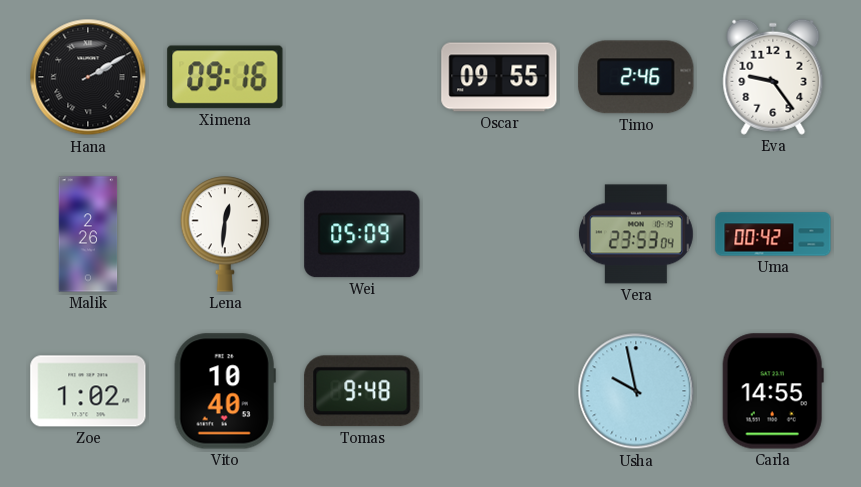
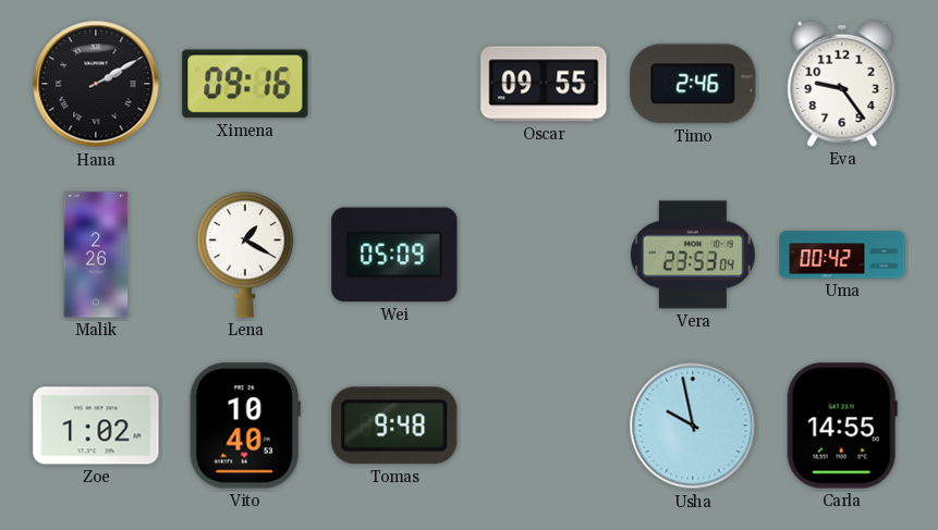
Lena: 12:31 -> 1:20 (245, 255)
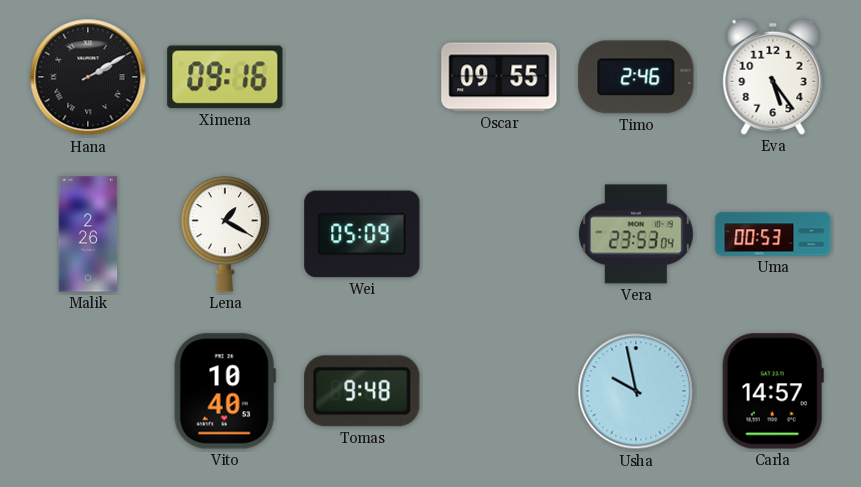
Eva: 9:24 -> 5:24 (773, 77)
Uma: 00:42 -> 00:53 (773, 234)
Zoe: 1:02 -> none (96, 426)
Carla: 14:55 -> 14:57 (773, 391)
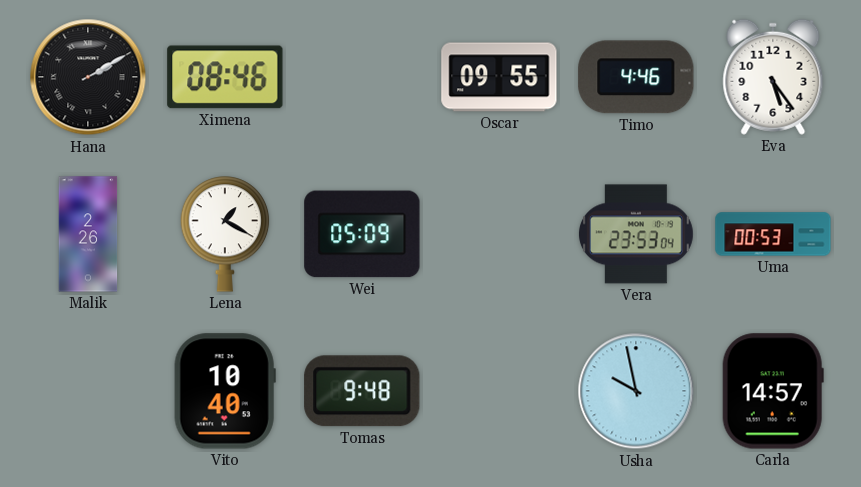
Ximena: 09:16 -> 08:46 (225, 77)
Timo: 2:46 -> 4:46 (636, 77)
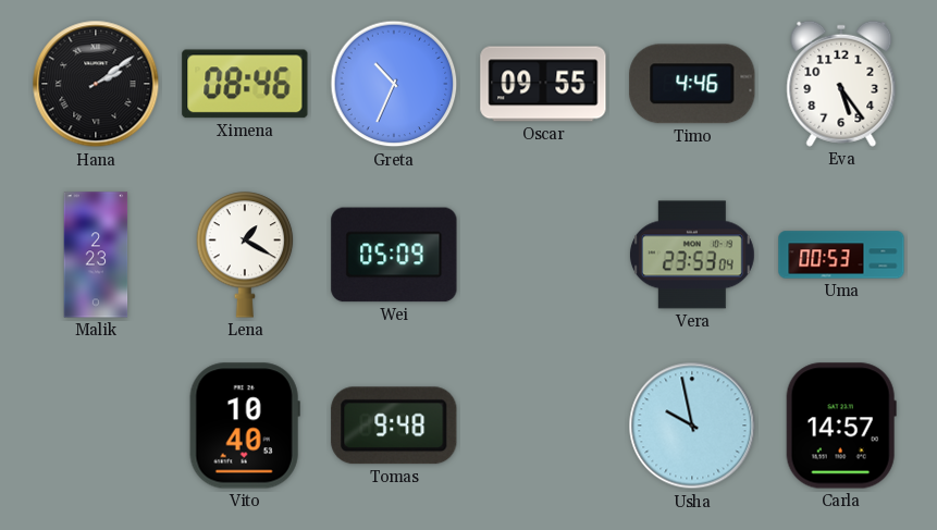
Hana: 2:10 -> 2:09 (96, 84)
Greta: none -> 10:34 (394, 84)
Malik: 2:26 -> 2:23 (96, 255)
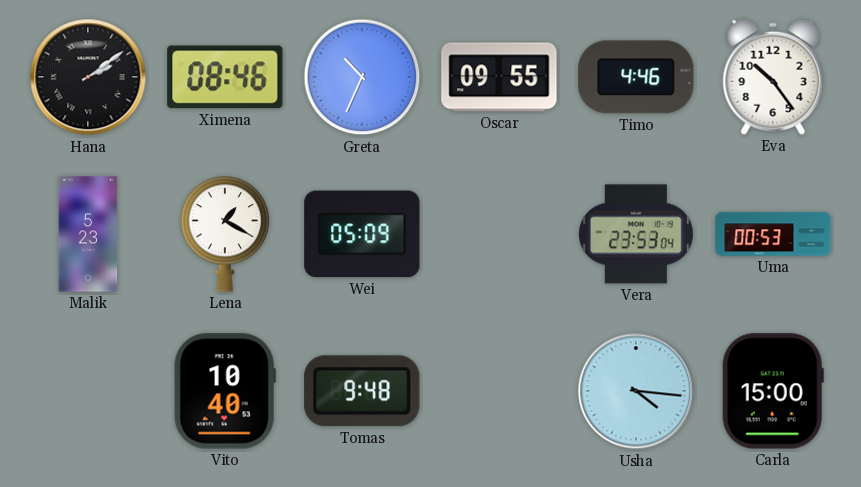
Eva: 5:24 -> 10:24 (773, 77)
Malik: 2:23 -> 5:23 (88, 234)
Usha: 9:58 -> 4:16 (636, 391)
Carla: 14:57 -> 15:00 (773, 391)
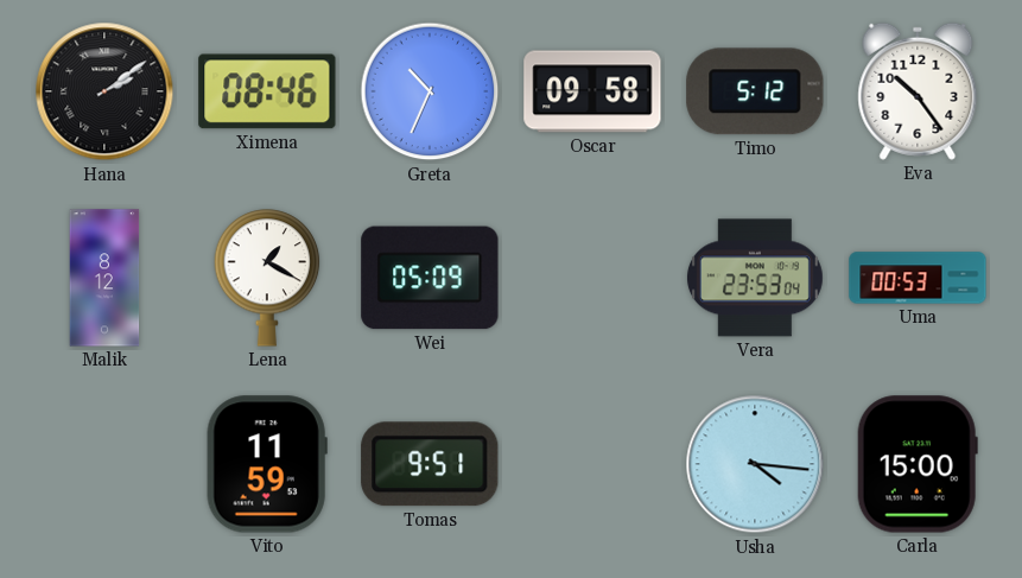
Oscar: 09:55 -> 09:58 (592, 91)
Timo: 4:46 -> 5:12 (755, 91)
Malik: 5:23 -> 8:12 (104, 278)
Vito: 10:40 -> 11:59 (267, 464)
Tomas: 9:48 -> 9:51 (430, 464)
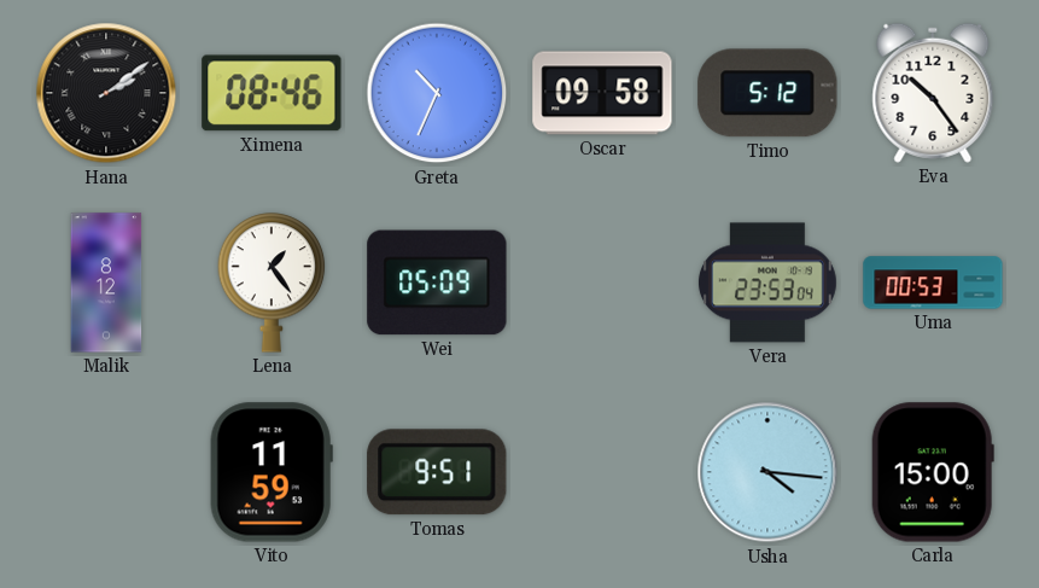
Lena: 1:20 -> 1:24 (272, 283)
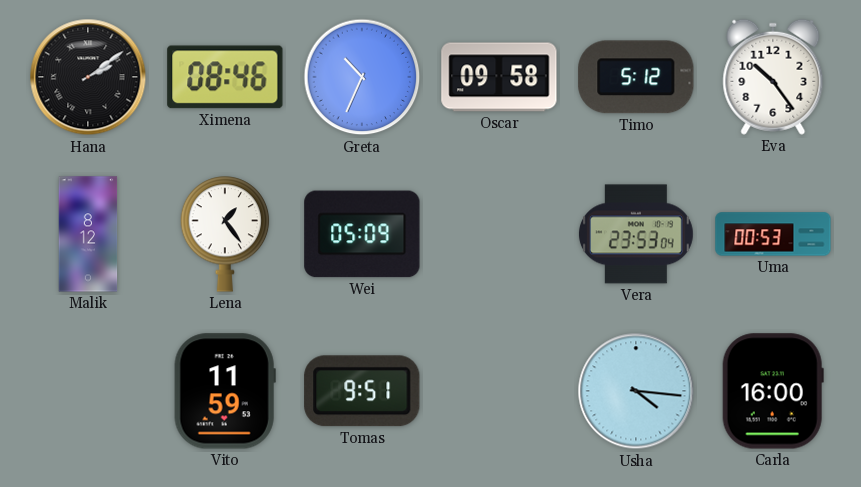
Carla: 15:00 -> 16:00 (773, 391)
